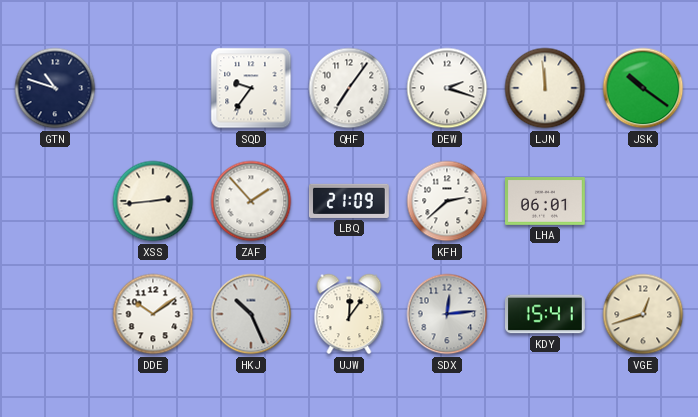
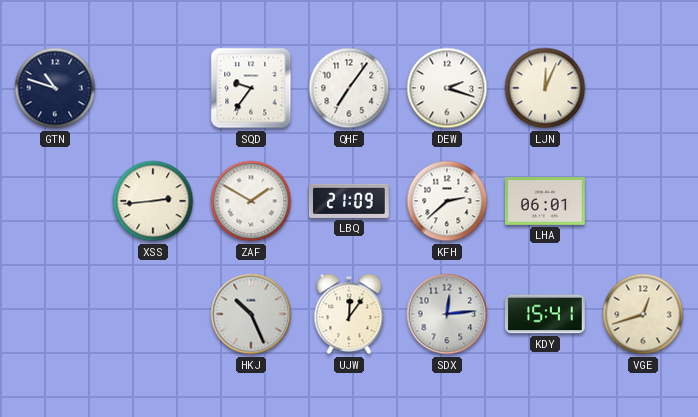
LJN: 11:59 -> 12:04 (545, 88)
JSK: 10:21 -> none (643, 88)
ZAF: 1:53 -> 1:50 (251, 201)
DDE: 10:09 -> none (153, 314)
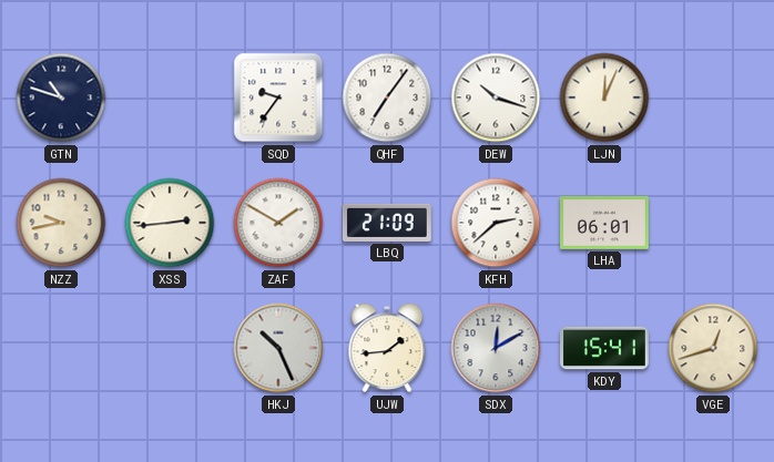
DEW: 2:18 -> 10:18 (496, 97)
NZZ: none -> 9:43 (61, 223)
UJW: 12:06 -> 1:44 (387, 348)
SDX: 12:14 -> 12:10 (496, 348)
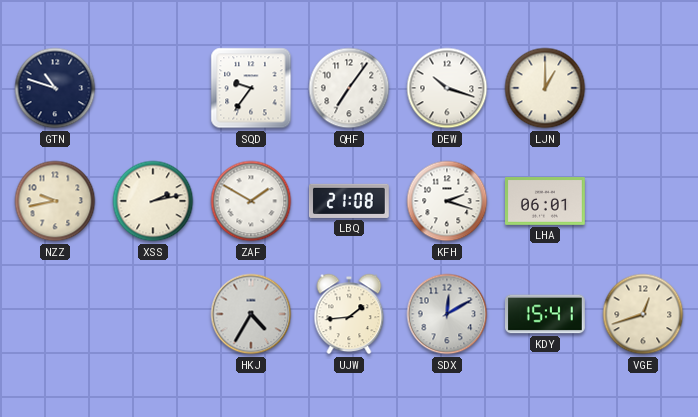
LJN: 12:04 -> 1:00 (545, 88)
XSS: 2:44 -> 2:13 (153, 201)
LBQ: 21:09 -> 21:08 (349, 201)
KFH: 2:38 -> 2:18 (447, 201)
HKJ: 10:26 -> 4:35 (251, 314)
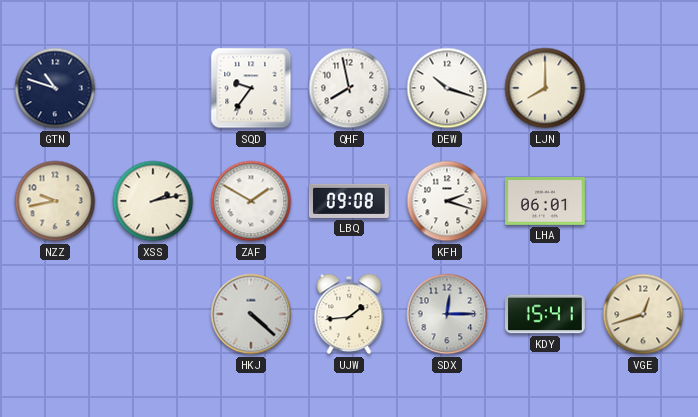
QHF: 7:06 -> 7:58 (349, 88)
LJN: 1:00 -> 8:00 (545, 88)
LBQ: 21:08 -> 09:08 (349, 201)
HKJ: 4:35 -> 4:22 (251, 314)
SDX: 12:10 -> 12:15 (447, 314)
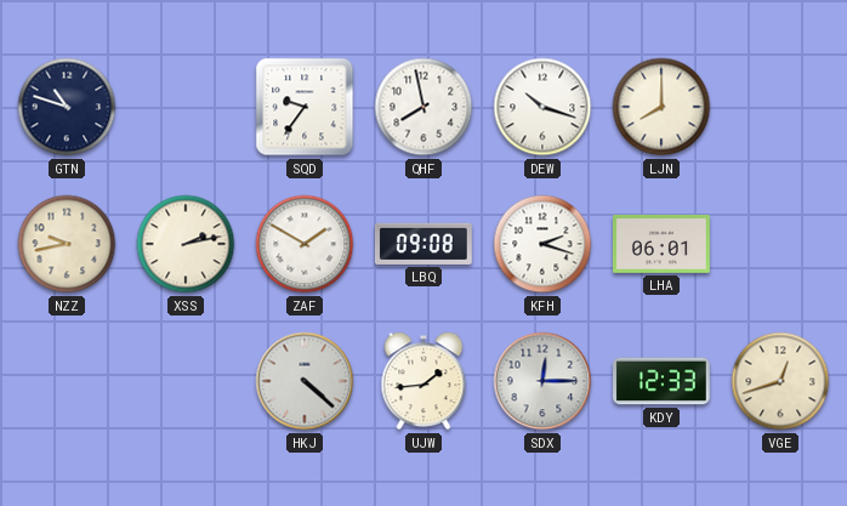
KDY: 15:41 -> 12:33 (663, 381)
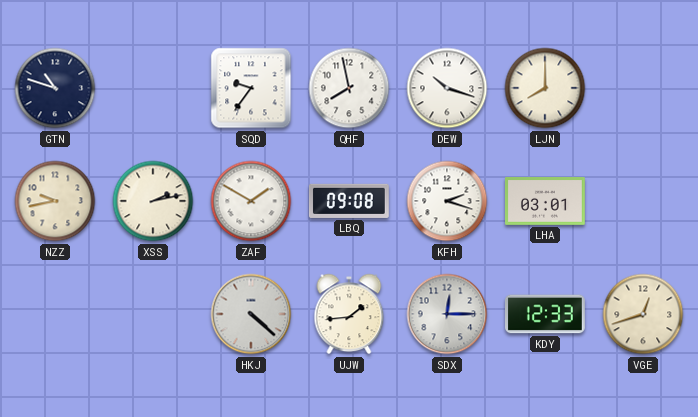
LHA: 06:01 -> 03:01 (546, 202)
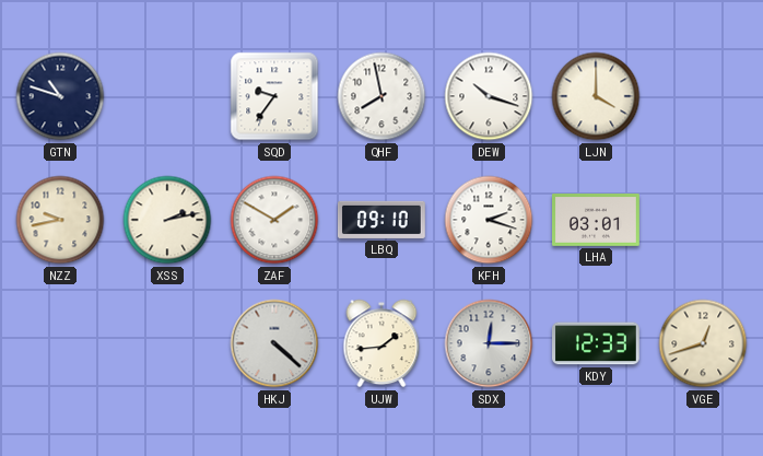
LJN: 8:00 -> 4:00 (596, 96)
LBQ: 09:08 -> 09:10 (381, 220)
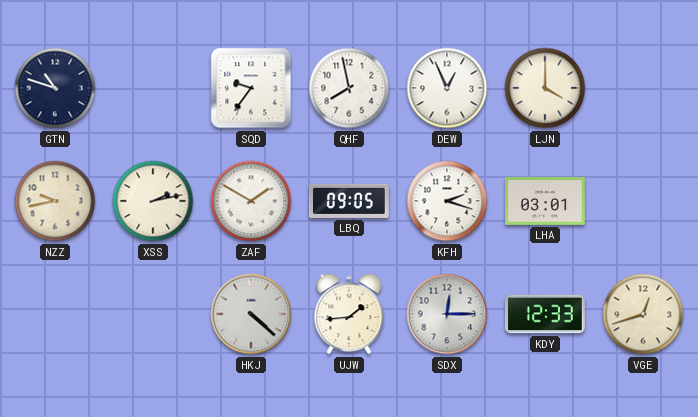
DEW: 10:18 -> 12:56 (447, 88)
LBQ: 09:10 -> 09:05 (349, 201)
